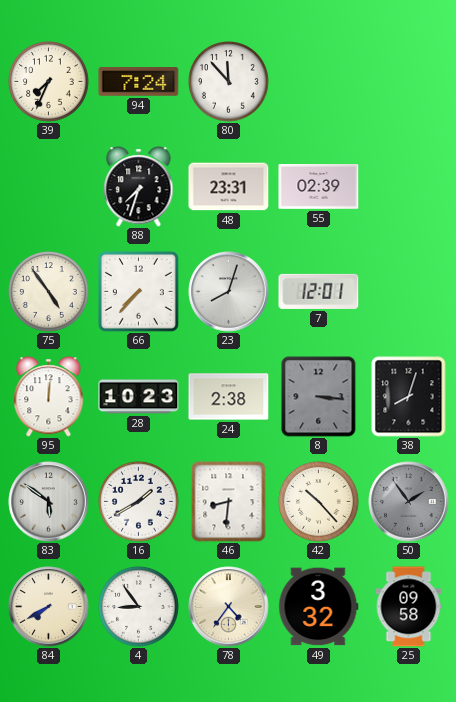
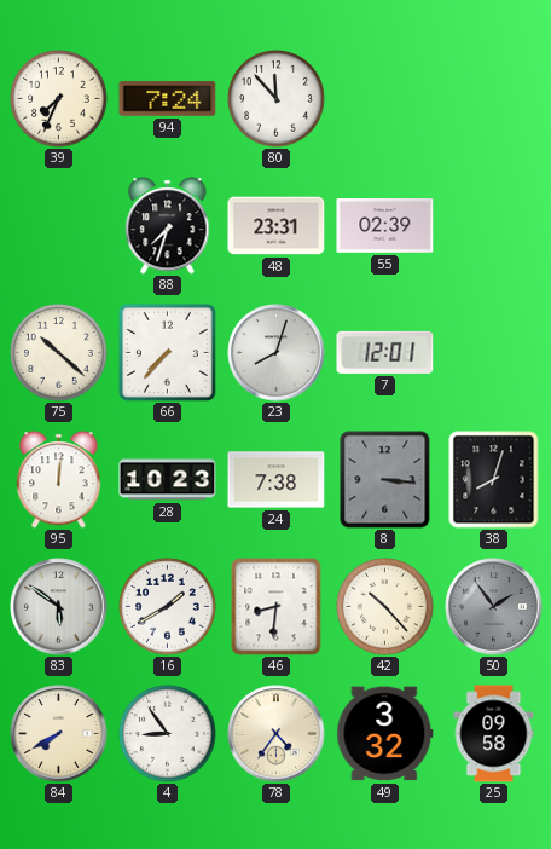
75: 4:54 -> 10:22 (59, 353)
24: 2:38 -> 7:38 (277, 480)
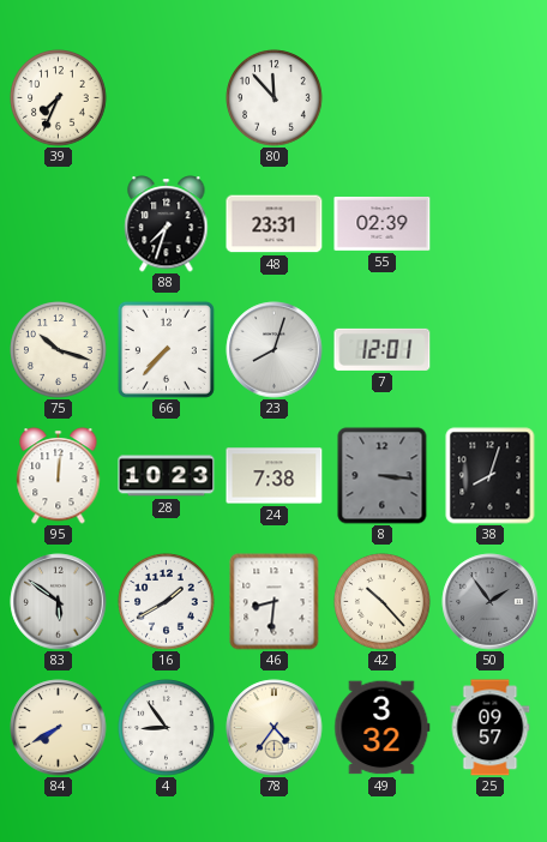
94: 7:24 -> none (168, 99)
75: 10:22 -> 10:18 (59, 350)
25: 09:58 -> 09:57 (491, 728)
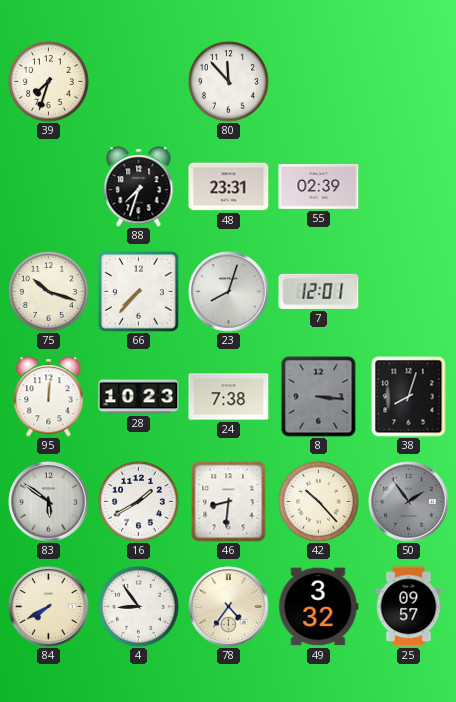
39: 7:34 -> 7:33 (49, 82)
